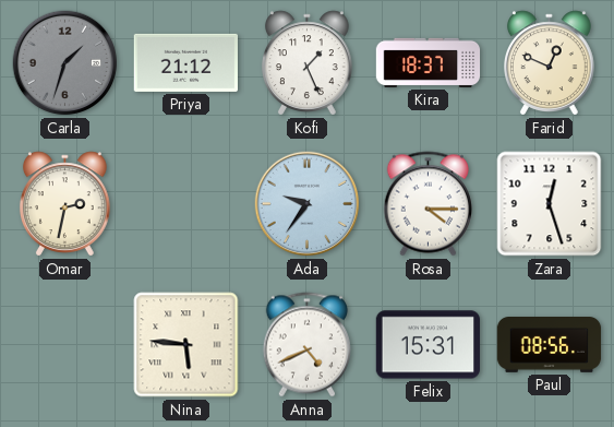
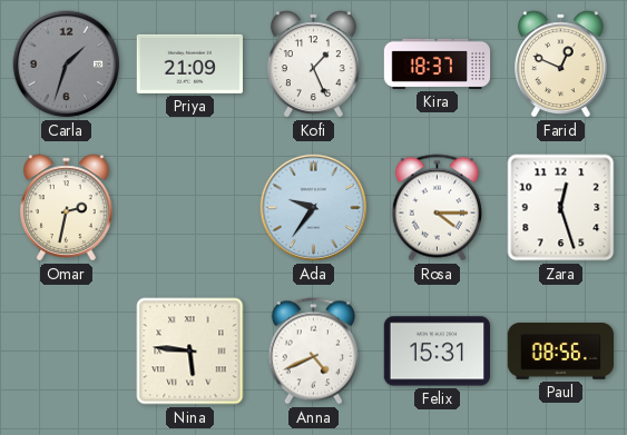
Priya: 21:12 -> 21:09 (189, 63)
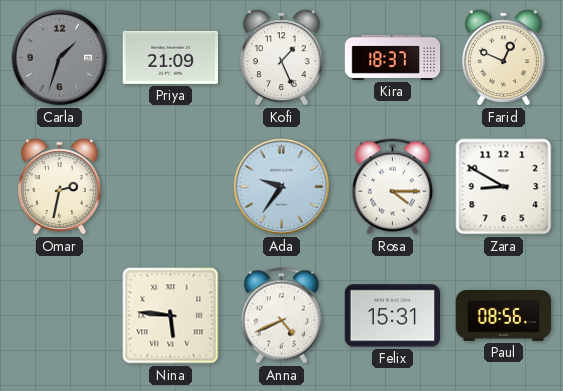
Zara: 12:27 -> 8:50 (504, 187)
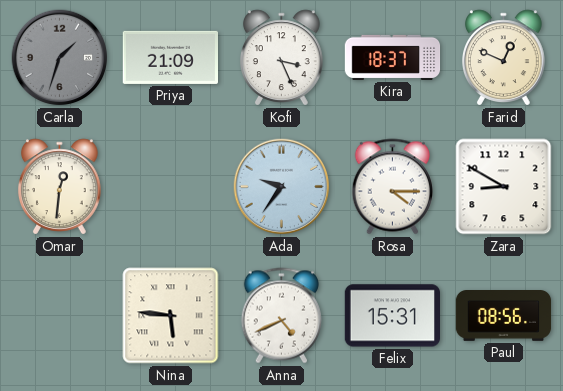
Kofi: 1:26 -> 3:26 (281, 58)
Omar: 2:32 -> 12:31 (59, 187)
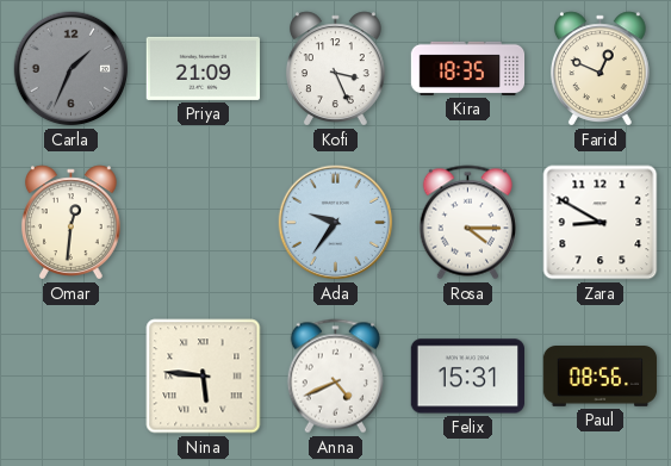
Carla: 1:33 -> 1:34 (72, 69)
Kira: 18:37 -> 18:35 (468, 68)
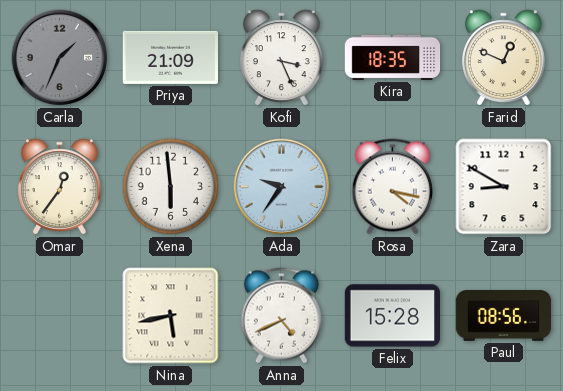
Omar: 12:31 -> 12:36 (59, 187)
Xena: none -> 5:59 (170, 186)
Rosa: 4:15 -> 4:17 (392, 187)
Nina: 5:46 -> 5:43 (171, 316)
Felix: 15:31 -> 15:28 (392, 316)
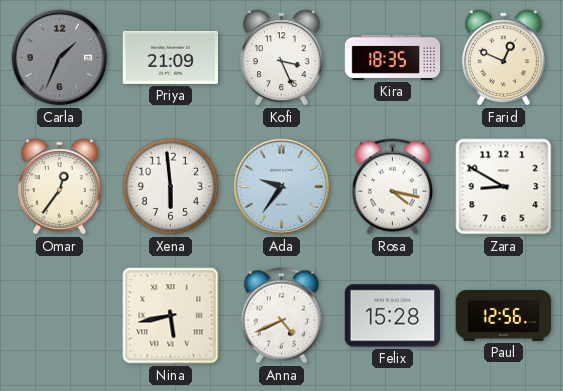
Paul: 08:56 -> 12:56 (504, 316)
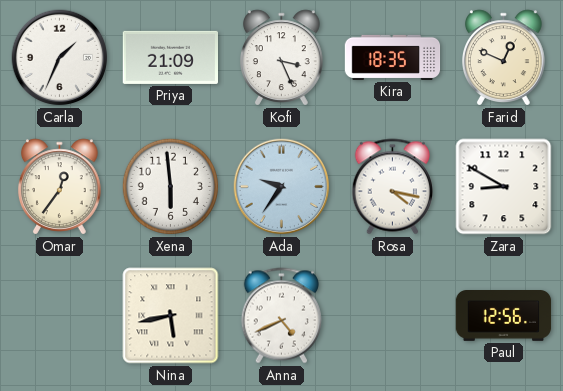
Carla dial: grey -> white (60, 58)
Felix: 15:28 -> none (392, 316)
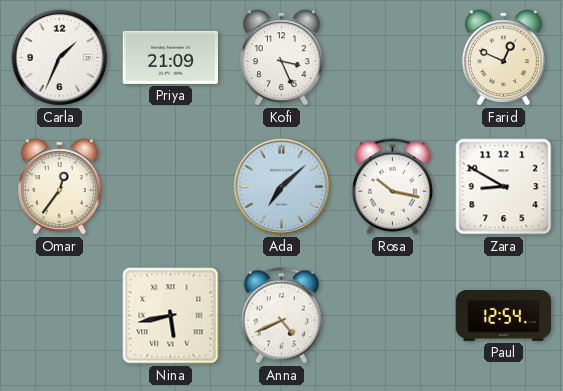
Kira: 18:35 -> none (393, 57)
Xena: 5:59 -> none (170, 186)
Ada: 9:36 -> 7:08 (282, 187)
Rosa: 4:17 -> 10:17 (392, 187)
Paul: 12:56 -> 12:54 (504, 316)
